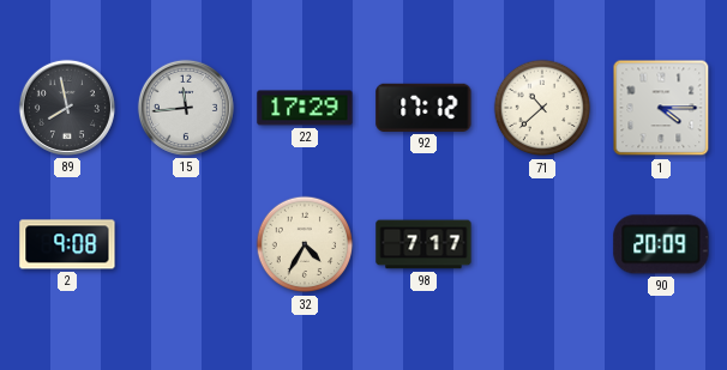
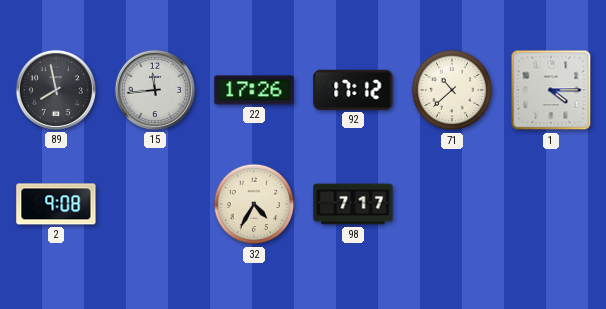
22: 17:29 -> 17:26 (254, 90)
90: 20:09 -> none (661, 244)
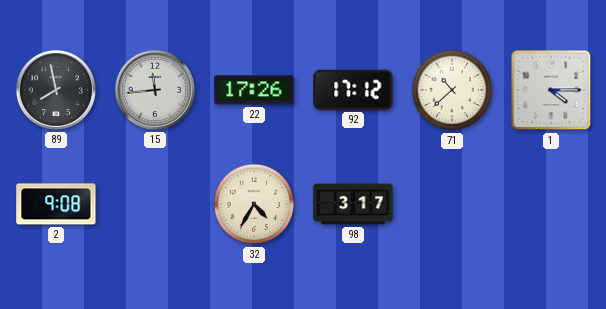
98: 7:17 -> 3:17 (353, 204)
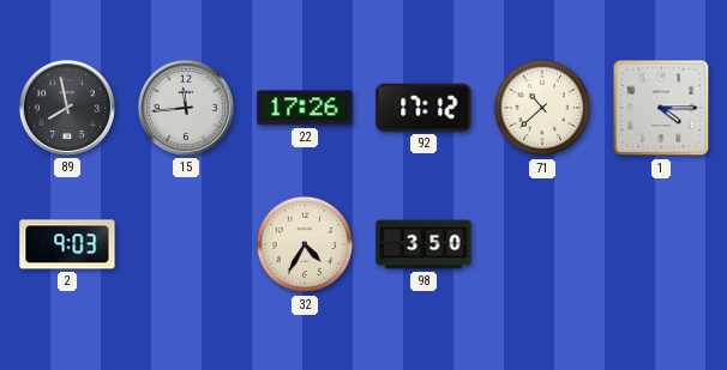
2: 9:08 -> 9:03 (67, 244)
98: 3:17 -> 3:50 (423, 244)
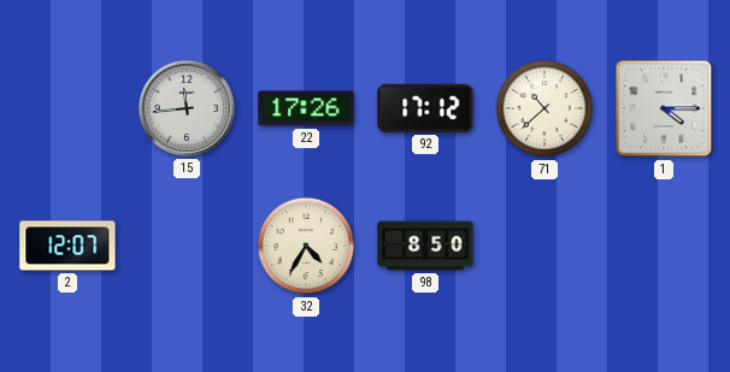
89: 7:58 -> none (67, 108)
2: 9:03 -> 12:07 (67, 246)
98: 3:50 -> 8:50 (425, 246)
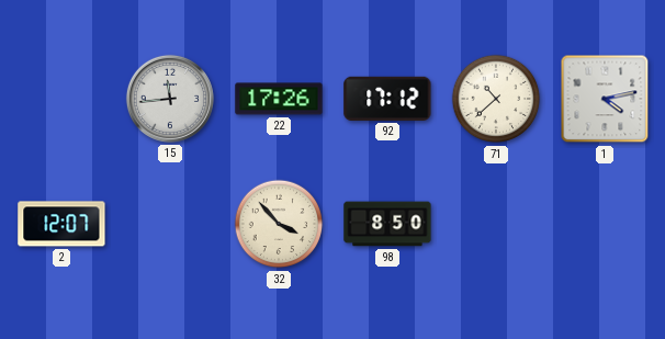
1: 4:15 -> 4:13 (605, 99)
32: 4:35 -> 3:53 (279, 224)
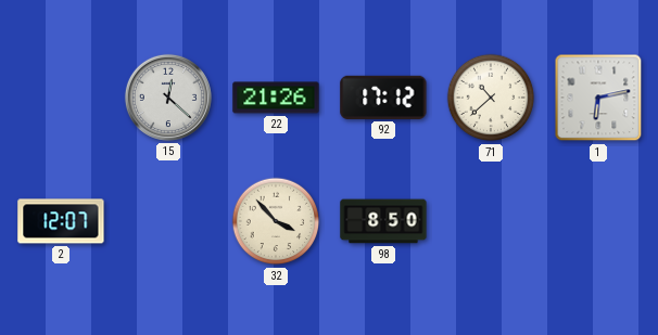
15: 11:44 -> 12:22 (168, 98)
22: 17:26 -> 21:26 (276, 98)
1: 4:13 -> 6:13 (598, 98)
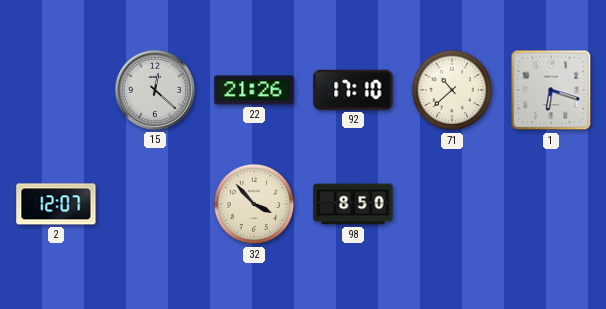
92: 17:12 -> 17:10 (353, 90)
1: 6:13 -> 6:18 (551, 90)
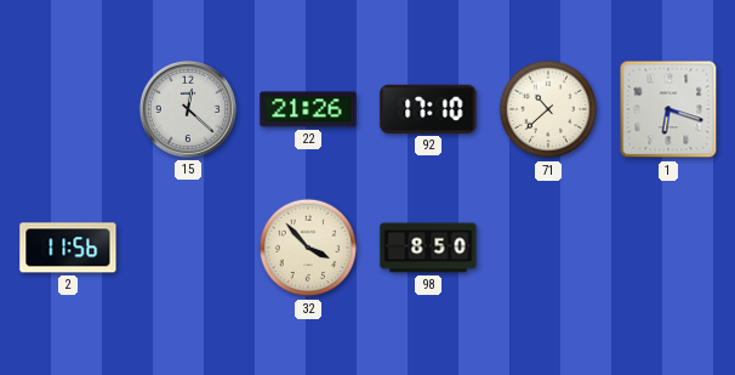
2: 12:07 -> 11:56 (68, 248)
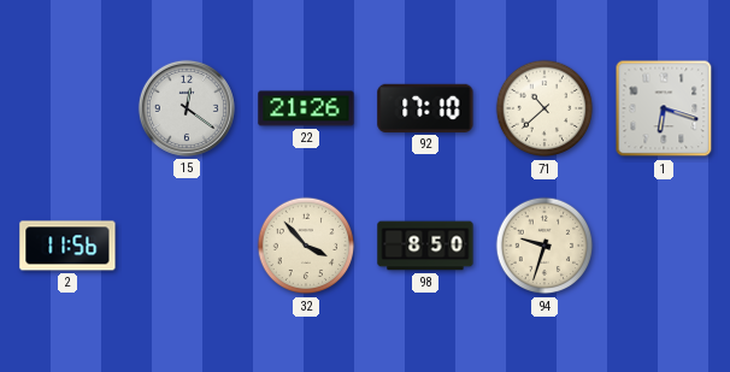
15: 12:22 -> 12:21 (187, 108)
94: none -> 9:33 (544, 246)
